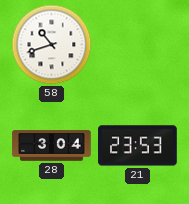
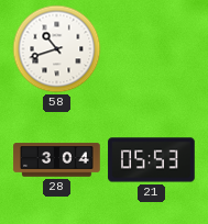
21: 23:53 -> 05:53 (152, 160)
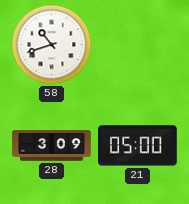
28: 3:04 -> 3:09 (52, 146)
21: 05:53 -> 05:00 (138, 146)
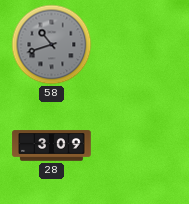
58 dial: white -> grey (52, 45)
21: 05:00 -> none (138, 146)
